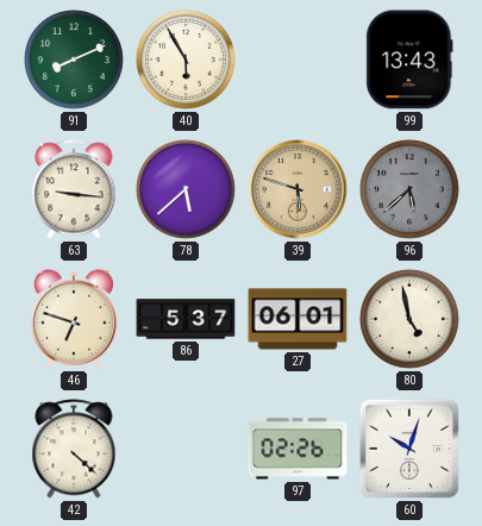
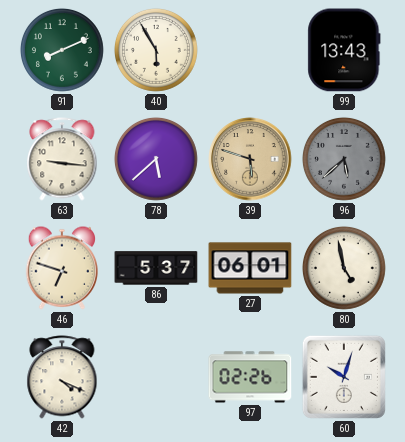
42: 4:22 -> 4:19 (62, 377)
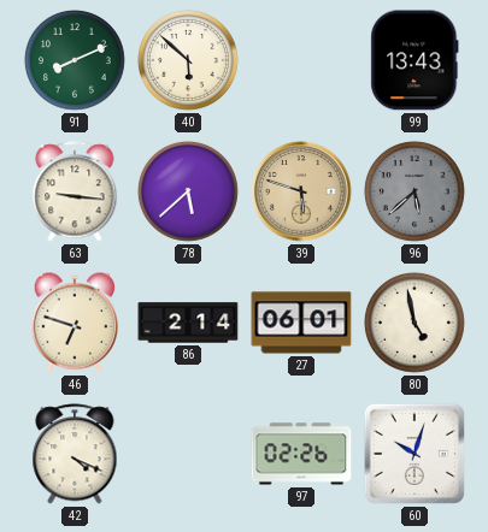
40: 5:55 -> 5:52 (188, 60)
86: 5:37 -> 2:14 (188, 323)
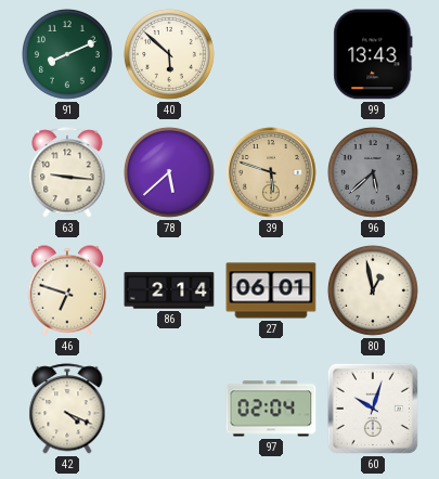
80: 4:58 -> 12:58 (373, 290)
97: 02:26 -> 02:04 (271, 409)
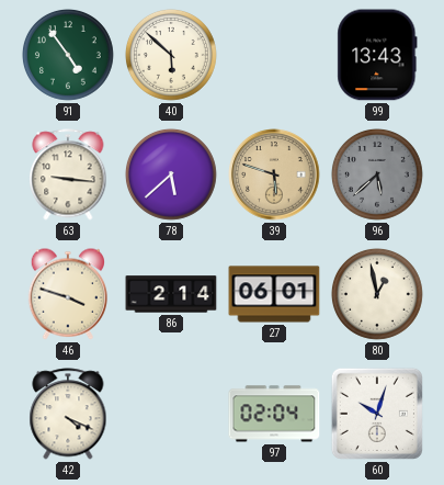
91: 8:11 -> 4:54 (68, 55)
46: 6:48 -> 3:48 (67, 294)
